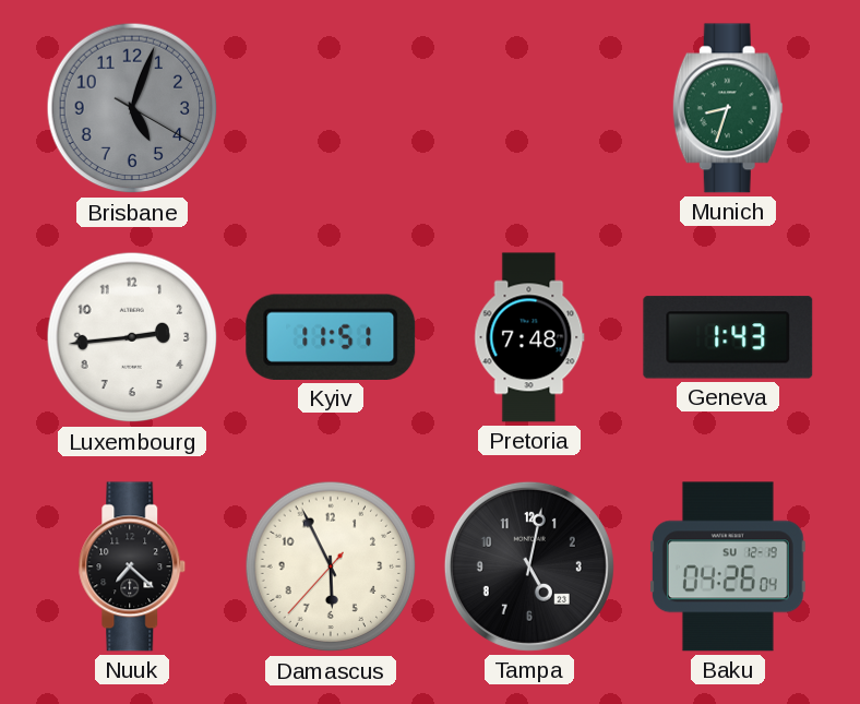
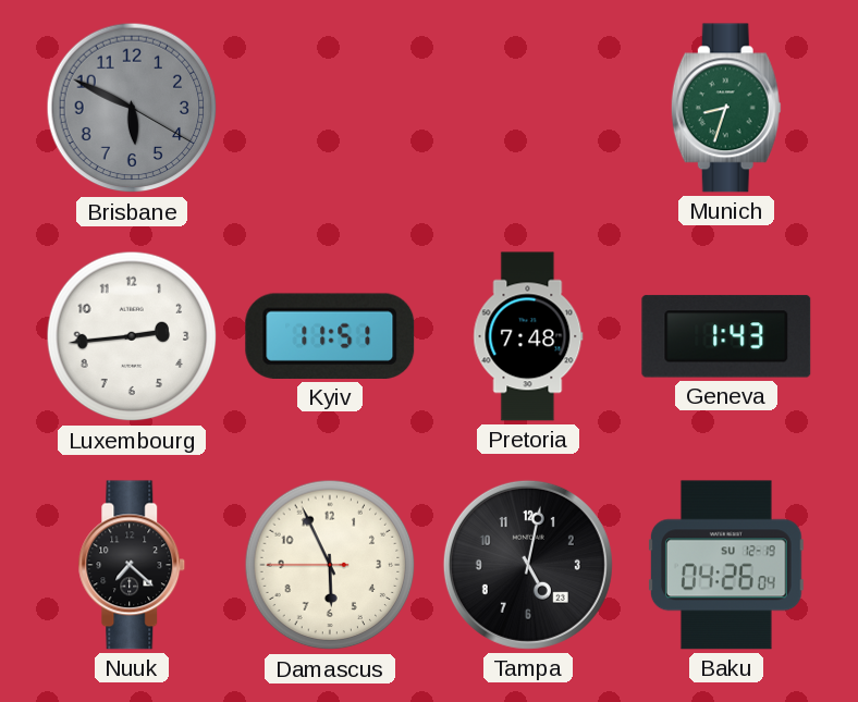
Brisbane: 5:03 -> 5:49 (132, 108)
Damascus: 5:55:37 -> 5:55:45 (330, 565)
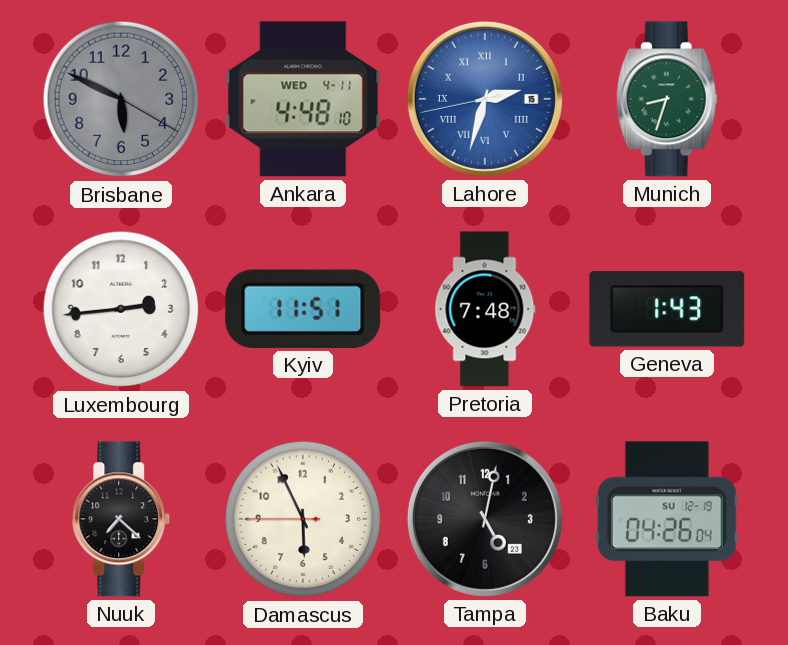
Ankara: none -> 4:48 (303, 99)
Lahore: none -> 2:32 (485, 99)
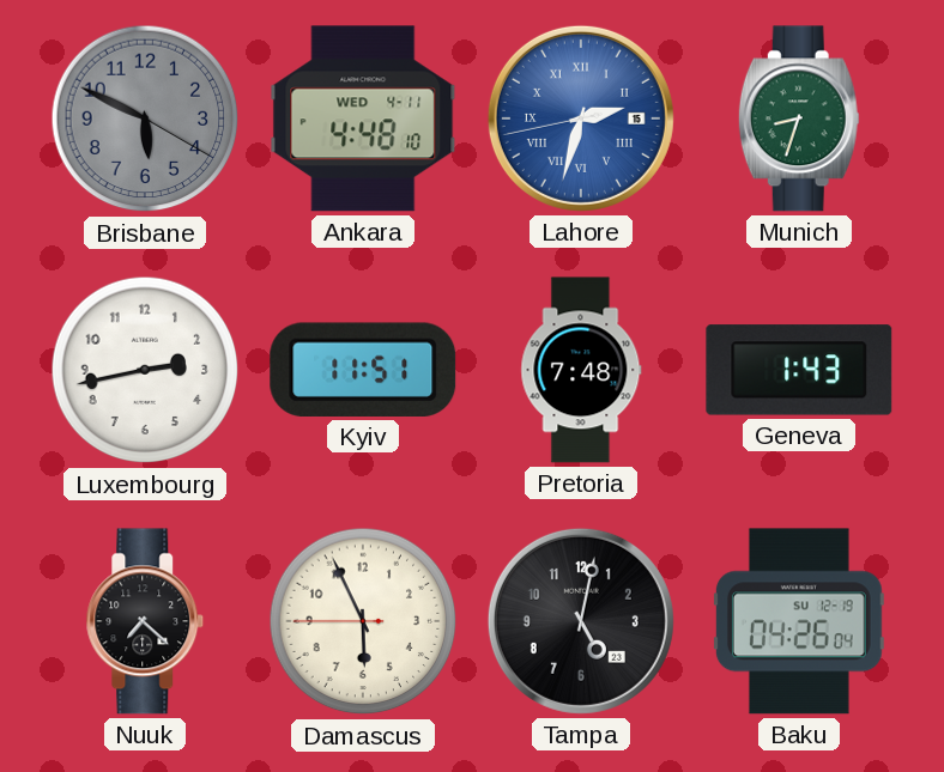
Luxembourg: 2:44 -> 2:43 (145, 370)
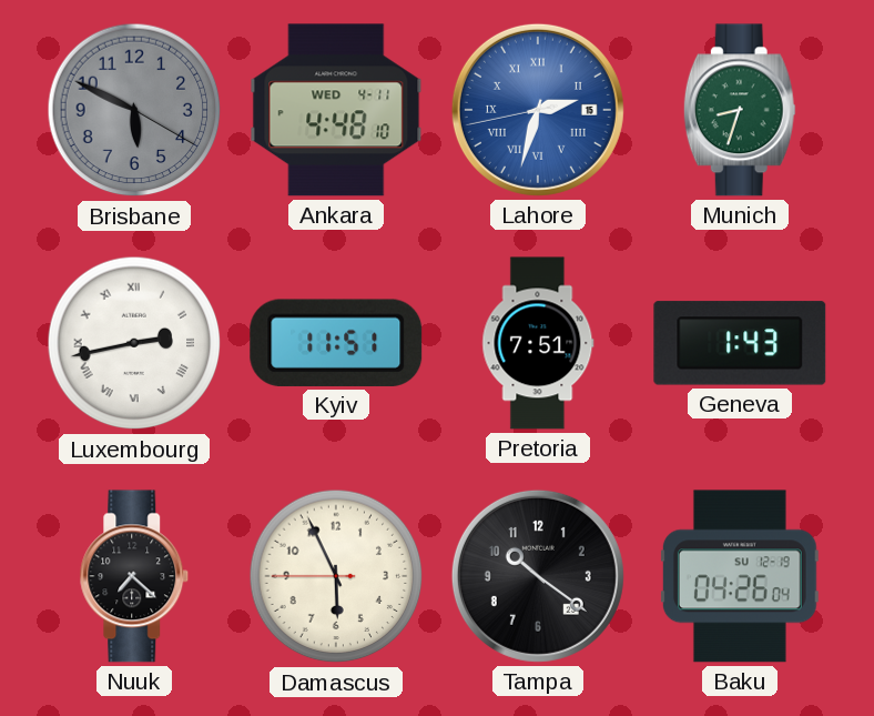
Luxembourg numerals: Arabic -> Roman (134, 343)
Pretoria: 7:48 -> 7:51 (538, 343)
Tampa: 5:02 -> 10:21 (538, 576)
